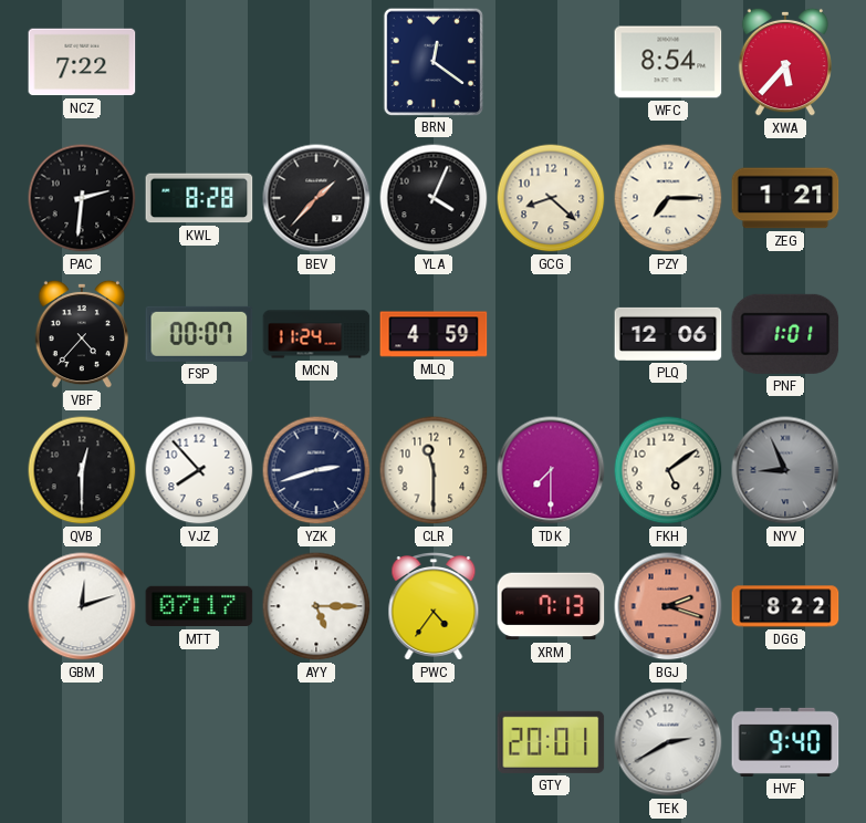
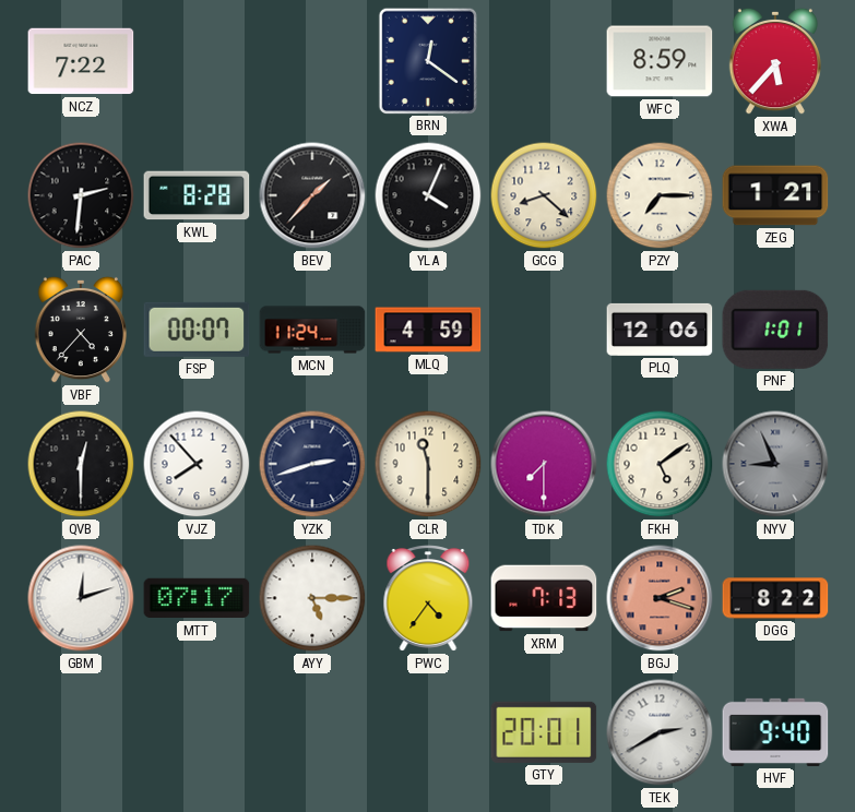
WFC: 8:54 -> 8:59 (660, 61)
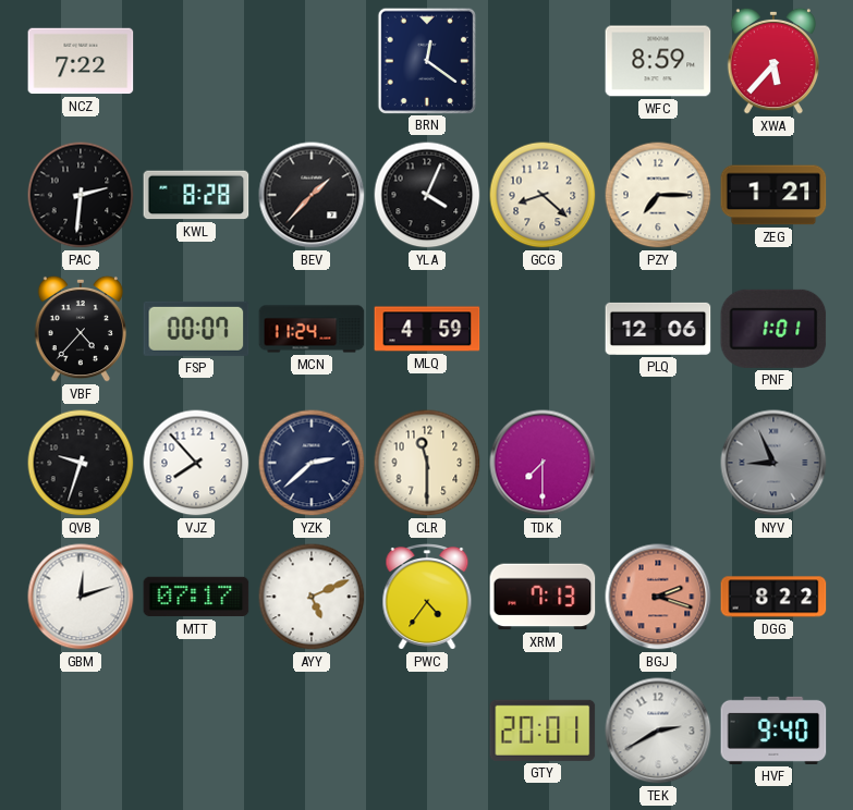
QVB: 12:30 -> 9:33 (81, 463)
YZK: 2:42 -> 2:38 (312, 463)
FKH: 5:09 -> none (660, 464)
AYY: 5:15 -> 5:11 (312, 597)
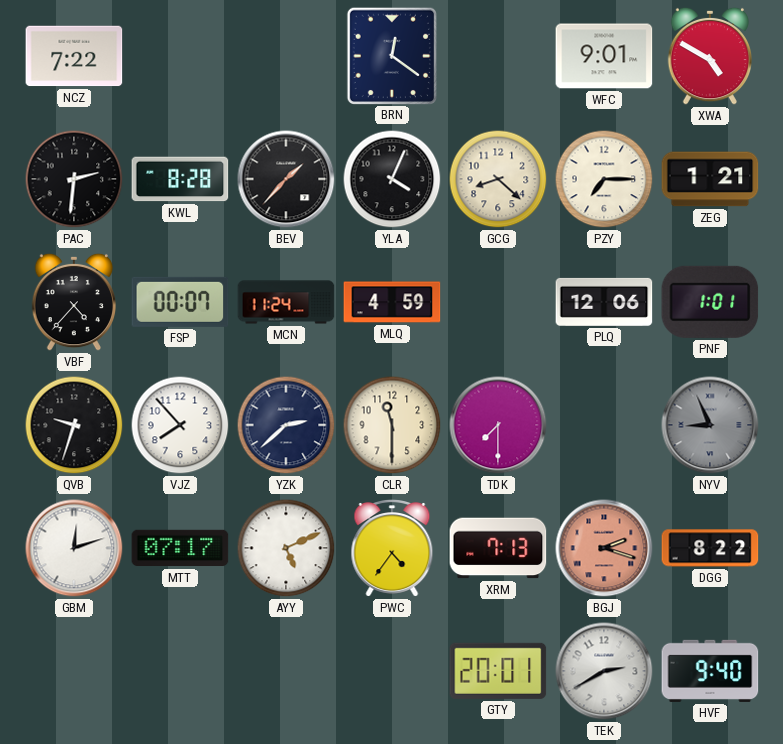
WFC: 8:59 -> 9:01 (604, 56)
XWA: 5:37 -> 4:50 (709, 56)
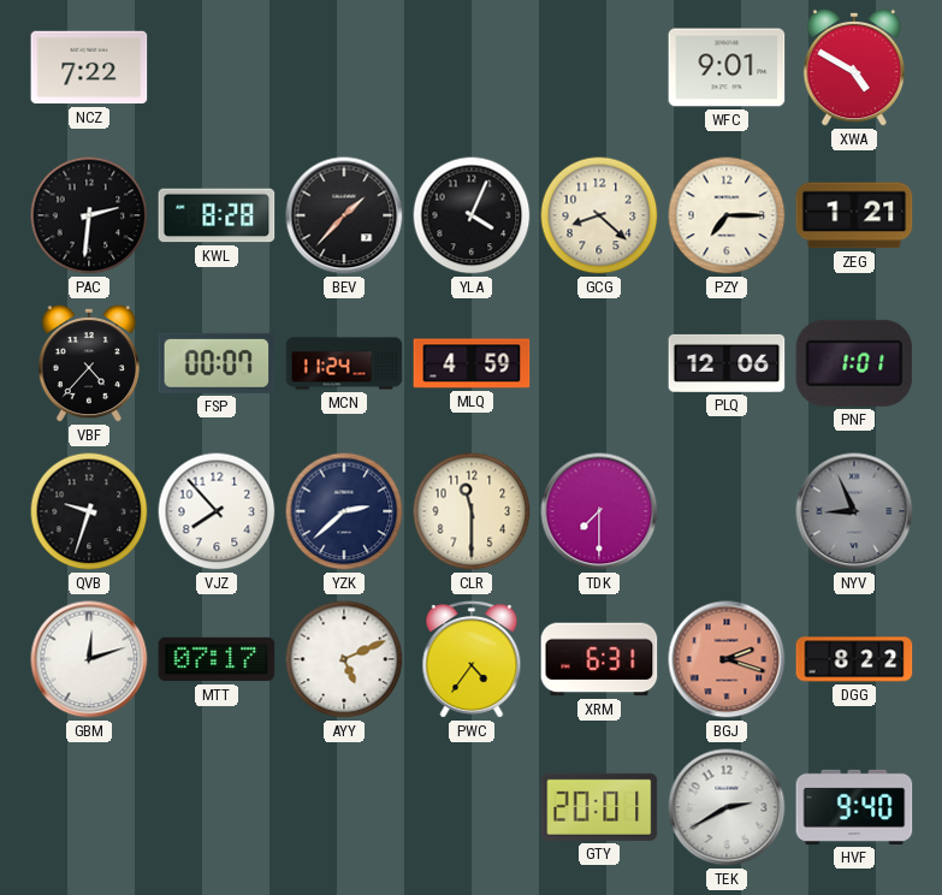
BRN: 12:21 -> none (391, 55)
XRM: 7:13 -> 6:31 (599, 659)
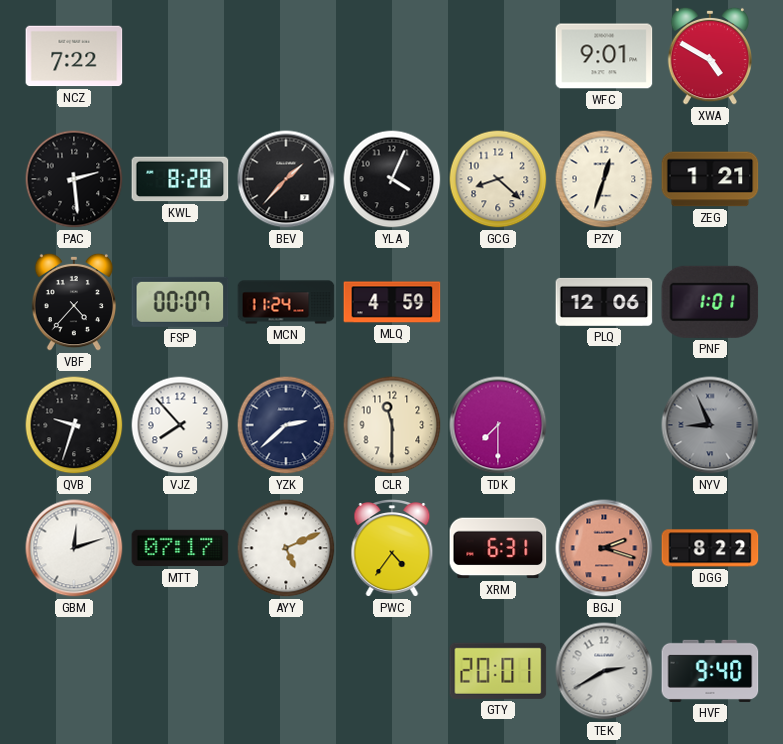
PAC: 2:31 -> 2:29 (74, 179)
PZY: 7:15 -> 12:33 (604, 179)
